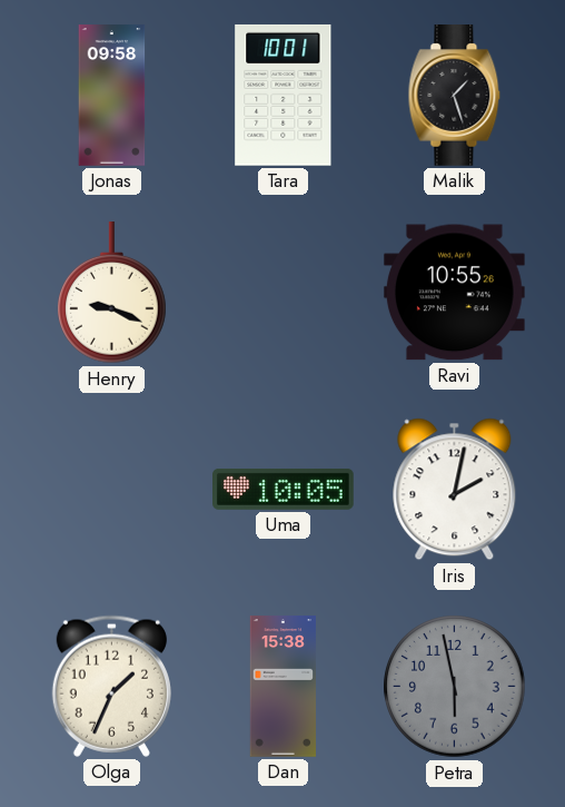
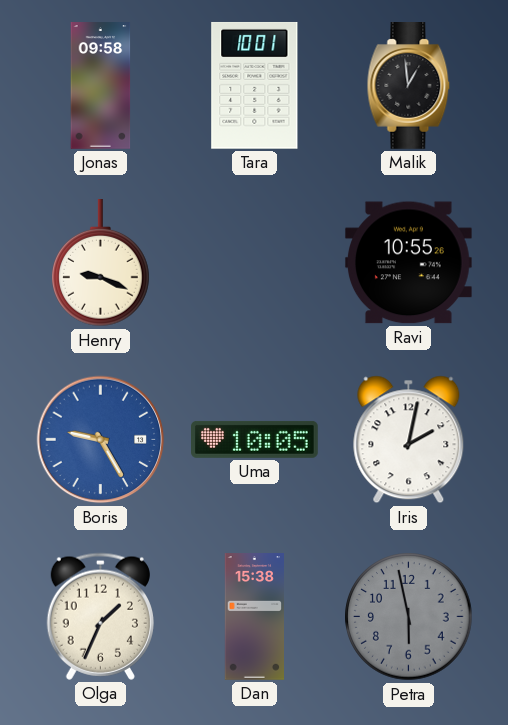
Malik: 1:27 -> 12:59 (409, 86)
Boris: none -> 9:25 (101, 440)
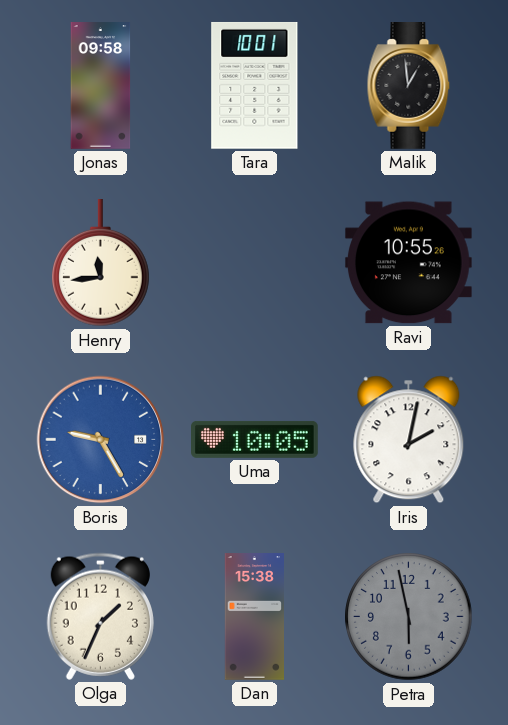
Henry: 9:19 -> 11:44 (101, 264)
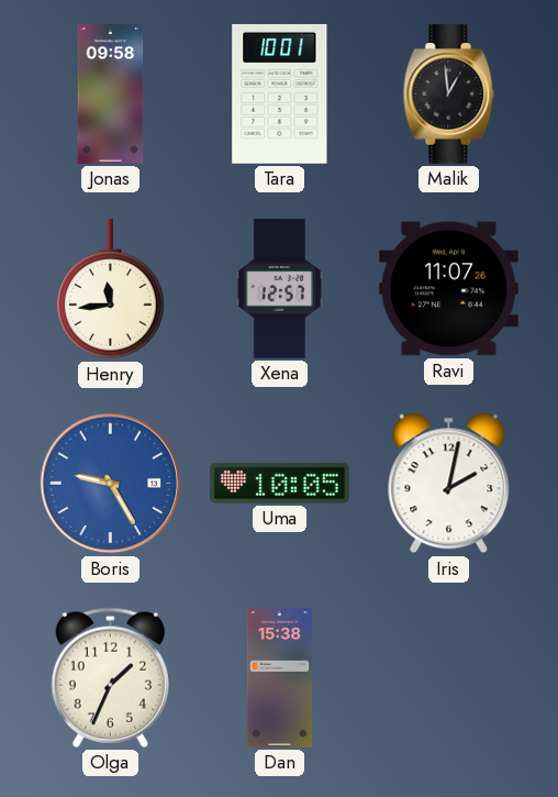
Xena: none -> 12:57 (279, 289)
Ravi: 10:55 -> 11:07 (448, 289)
Petra: 5:58 -> none (409, 617)
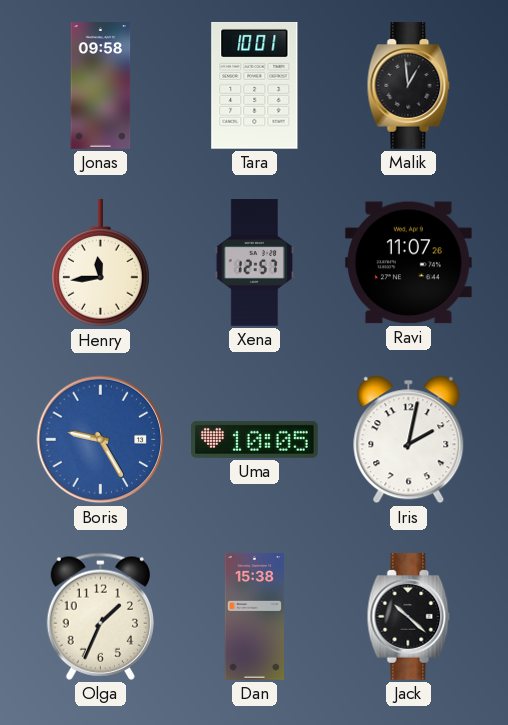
Jack: none -> 10:22 (409, 617)
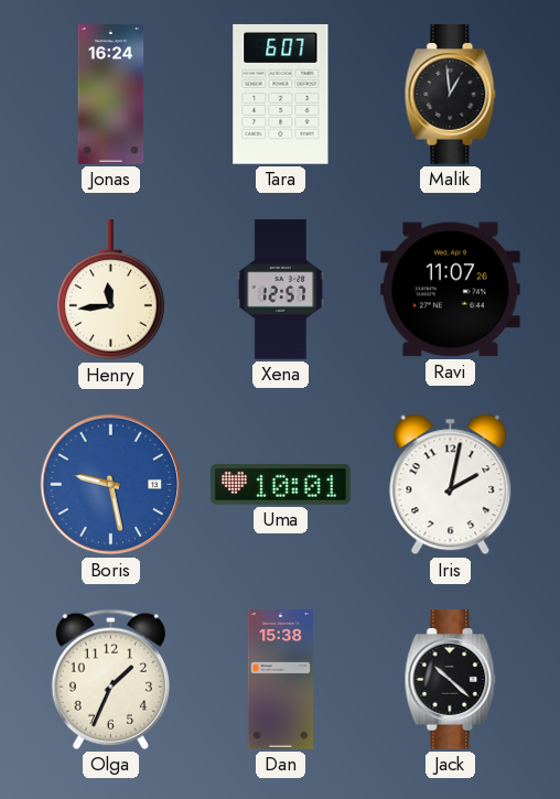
Jonas: 09:58 -> 16:24 (111, 95)
Tara: 10:01 -> 6:07 (281, 94)
Boris: 9:25 -> 9:28 (111, 485)
Uma: 10:05 -> 10:01 (281, 484)
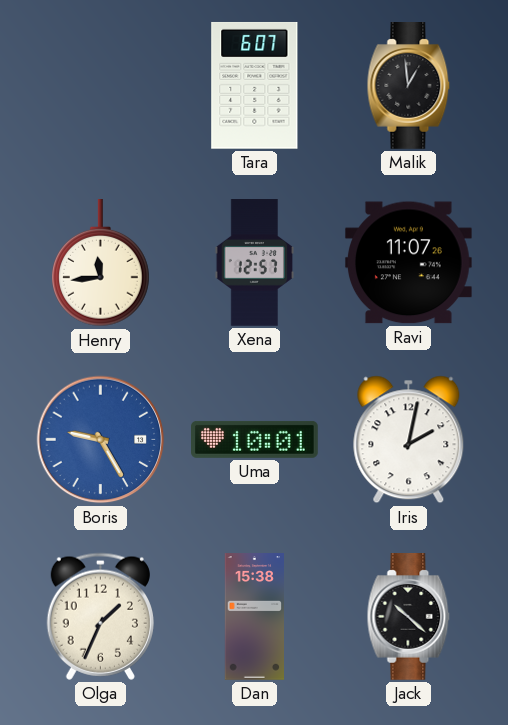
Jonas: 16:24 -> none (111, 95)
Boris: 9:28 -> 9:25 (101, 440)
